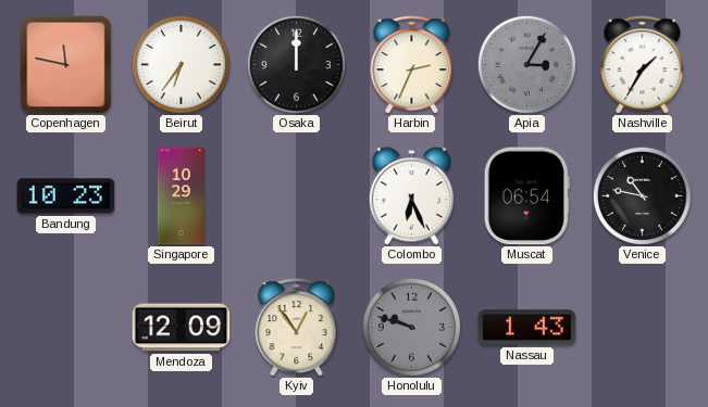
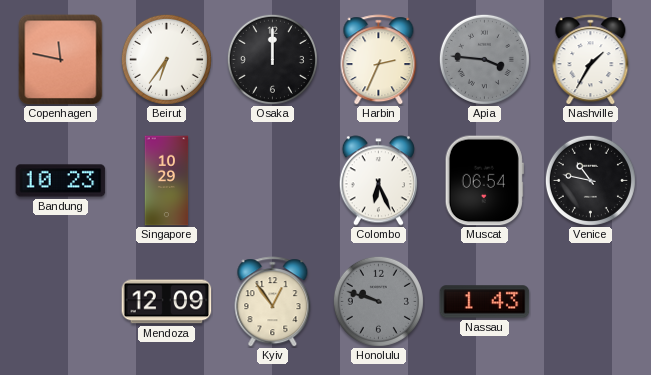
Apia: 3:05 -> 3:46 (484, 59)
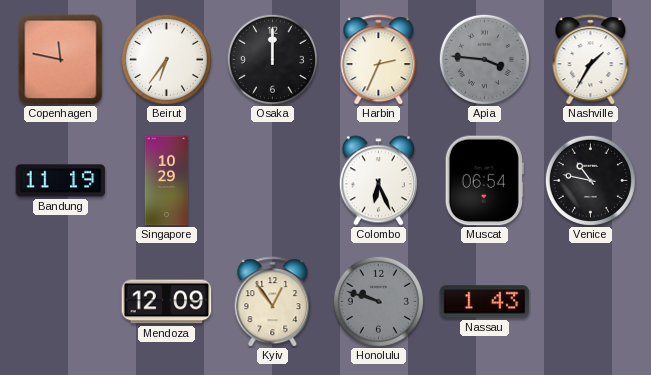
Bandung: 10:23 -> 11:19 (61, 181)
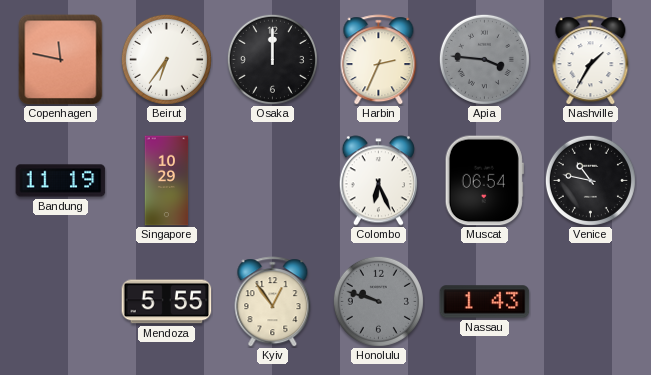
Mendoza: 12:09 -> 5:55 (167, 302)
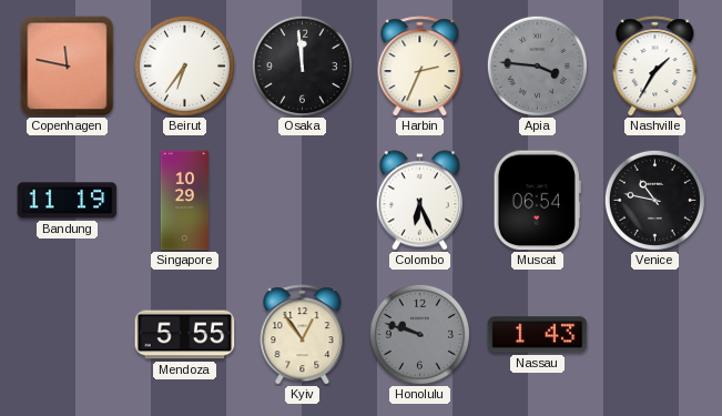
Osaka: 12:00 -> 11:59 (302, 65)
